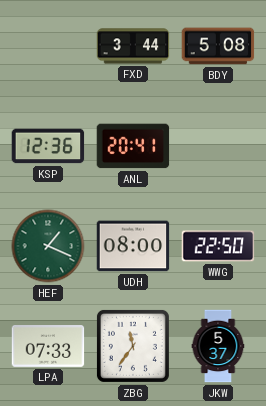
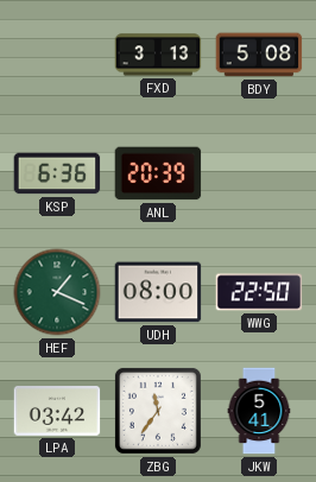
FXD: 3:44 -> 3:13 (158, 55)
KSP: 12:36 -> 6:36 (57, 173)
ANL: 20:41 -> 20:39 (158, 173)
LPA: 07:33 -> 03:42 (57, 412)
JKW: 5:37 -> 5:41 (259, 411)
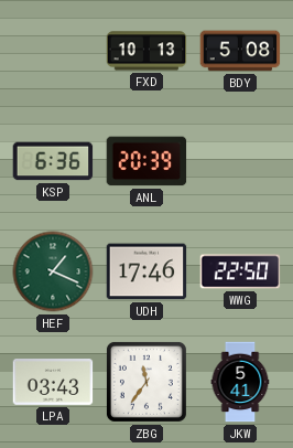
FXD: 3:13 -> 10:13 (146, 51)
UDH: 08:00 -> 17:46 (146, 271)
LPA: 03:42 -> 03:43 (53, 383)
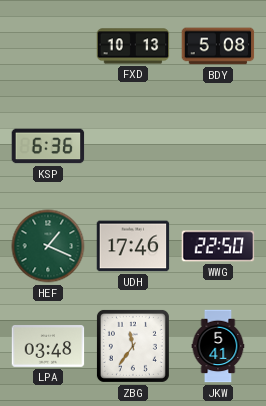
ANL: 20:39 -> none (146, 161)
LPA: 03:43 -> 03:48 (48, 347)
